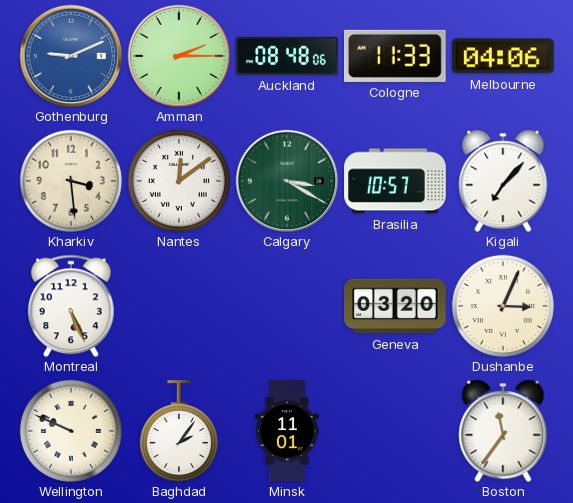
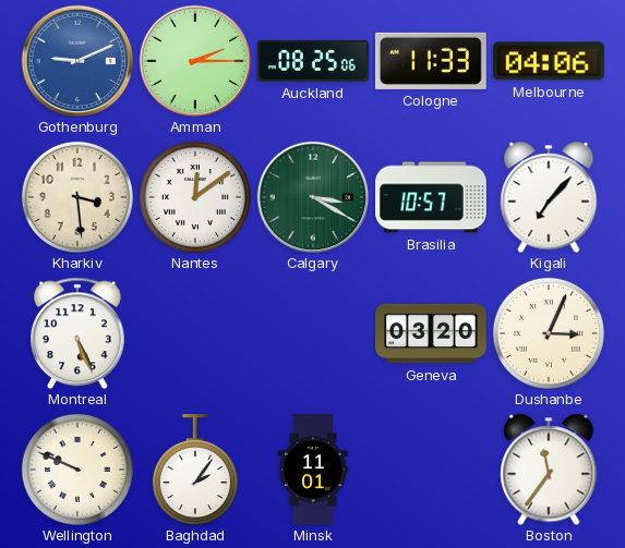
Auckland: 08:48 -> 08:25 (314, 61)
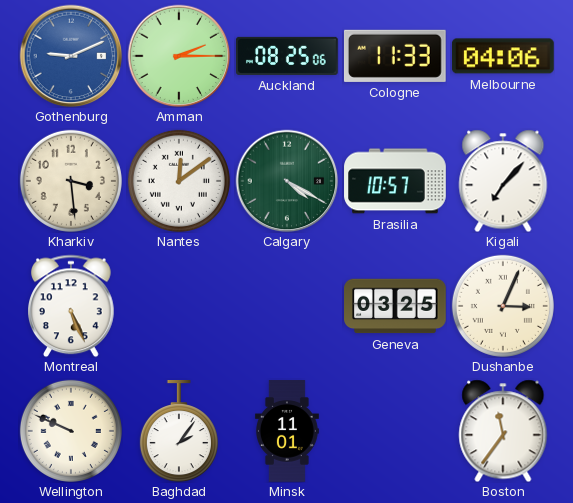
Calgary: 3:20 -> 4:20 (287, 181)
Geneva: 03:20 -> 03:25 (395, 306)
